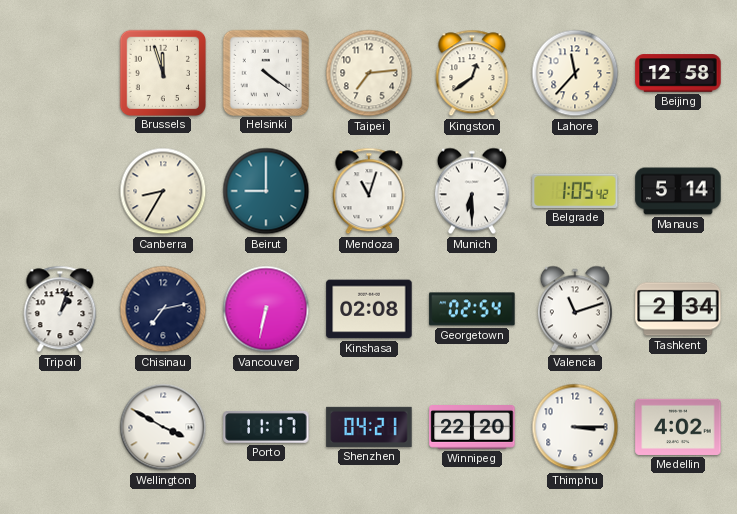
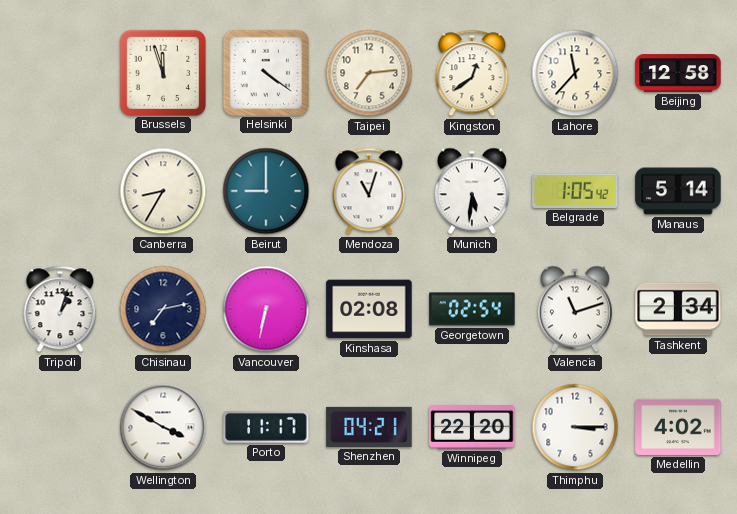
Munich: 6:30 -> 5:31 (472, 191)
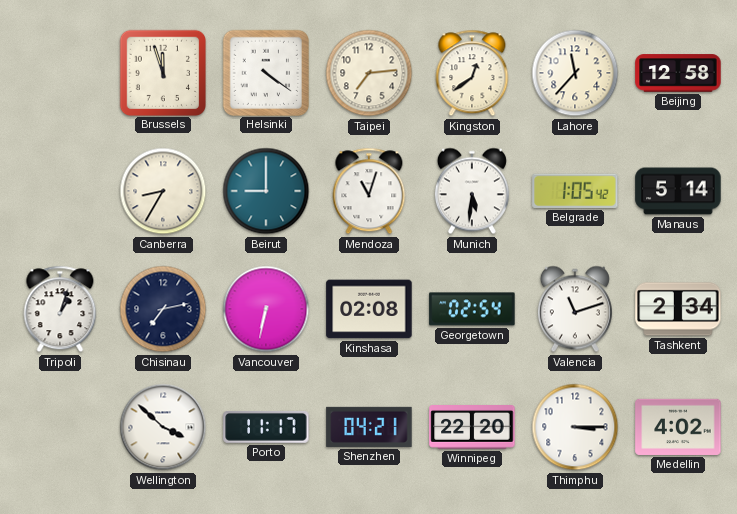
Wellington: 3:50 -> 3:52 (163, 427)
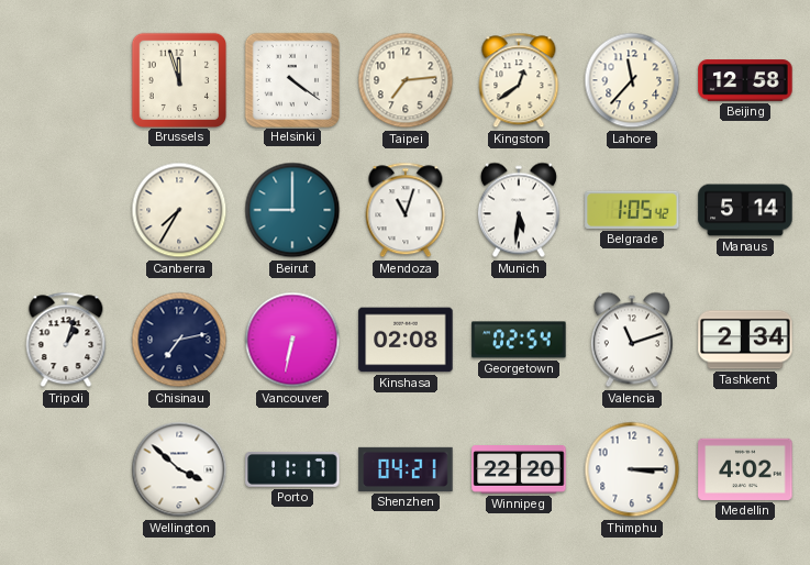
Canberra: 8:35 -> 7:35 (179, 210)
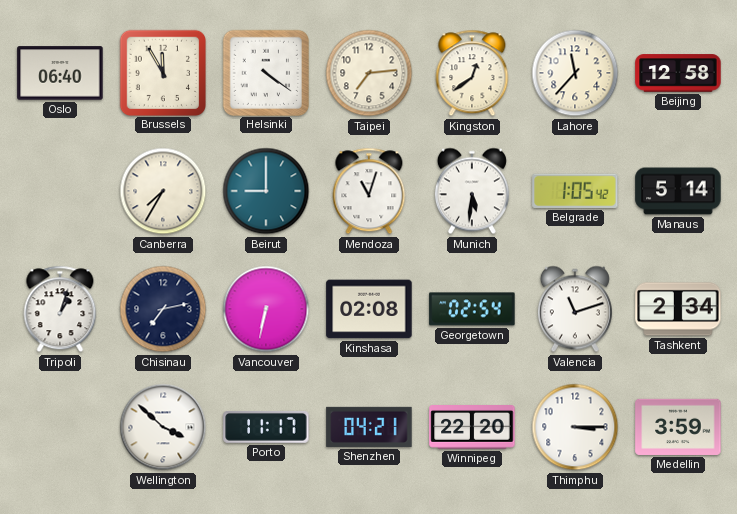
Oslo: none -> 06:40 (60, 73)
Brussels: 11:57 -> 11:55 (162, 72)
Medellin: 4:02 -> 3:59 (678, 427)
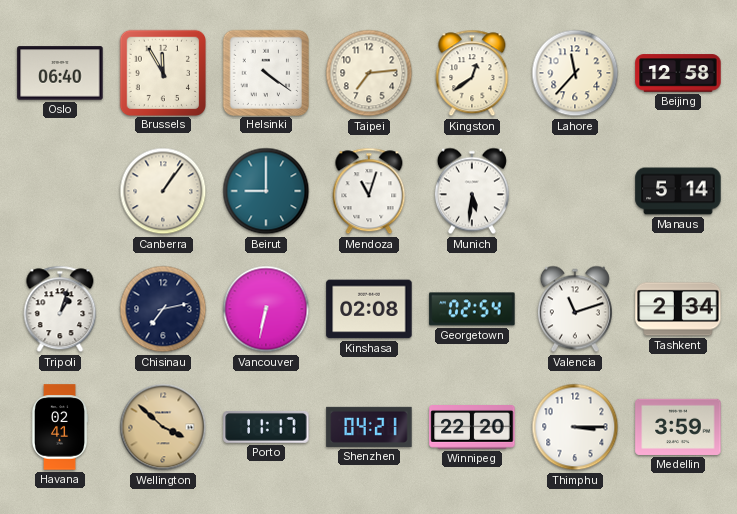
Canberra: 7:35 -> 1:06 (163, 191)
Belgrade: 1:05 -> none (575, 191)
Havana: none -> 02:41 (60, 427)
Wellington dial: white -> champagne (163, 427)
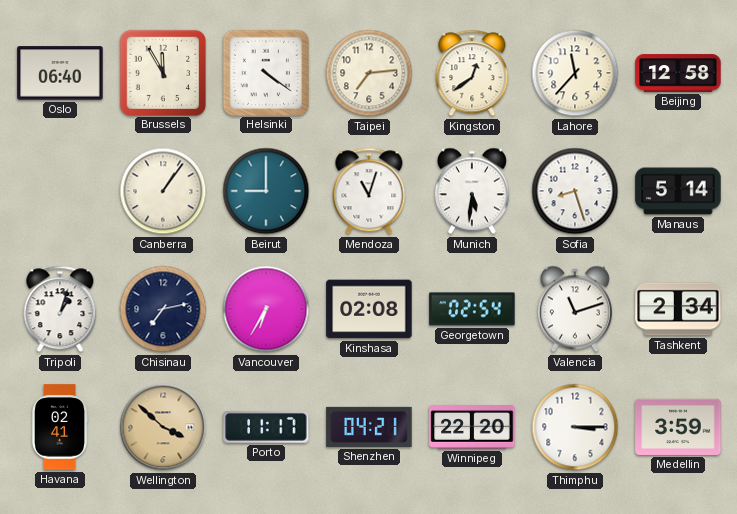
Sofia: none -> 8:27 (575, 191)
Vancouver: 6:32 -> 6:35 (266, 309)
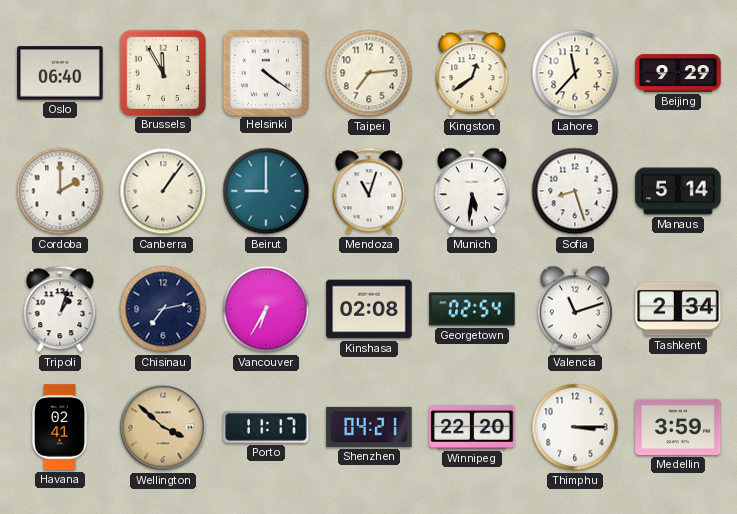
Beijing: 12:58 -> 9:29 (678, 73)
Cordoba: none -> 2:00 (60, 191)
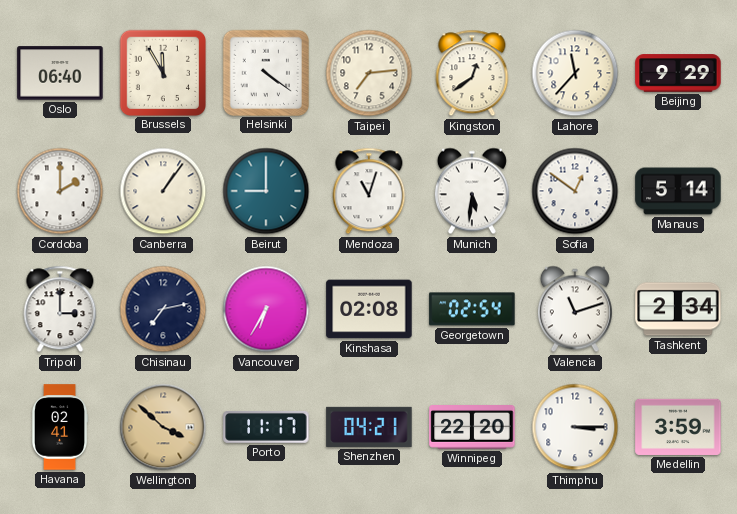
Sofia: 8:27 -> 12:51 (575, 191)
Tripoli: 1:03 -> 3:00 (60, 309)
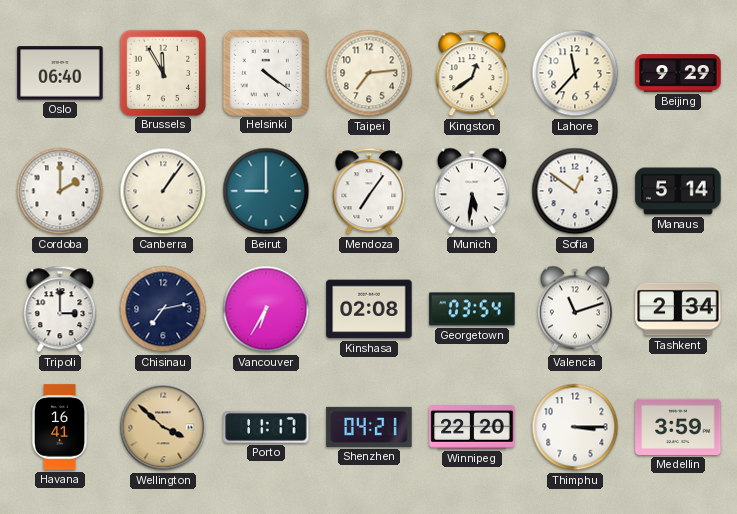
Mendoza: 11:03 -> 7:06 (369, 191)
Georgetown: 02:54 -> 03:54 (472, 309)
Havana: 02:41 -> 16:41 (60, 427)
